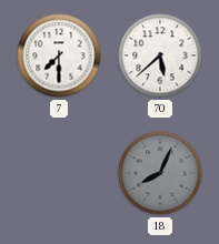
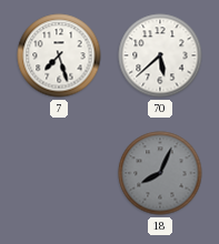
7: 7:30 -> 7:27 (59, 55)
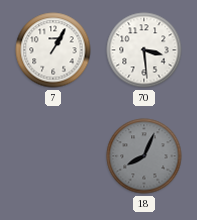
7: 7:27 -> 1:05 (53, 50)
70: 5:38 -> 3:29 (144, 50)
